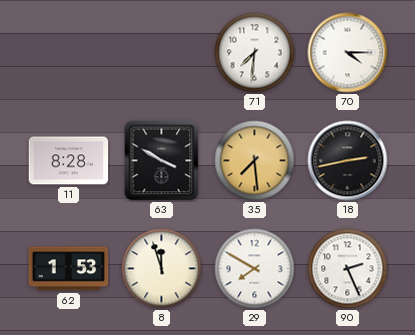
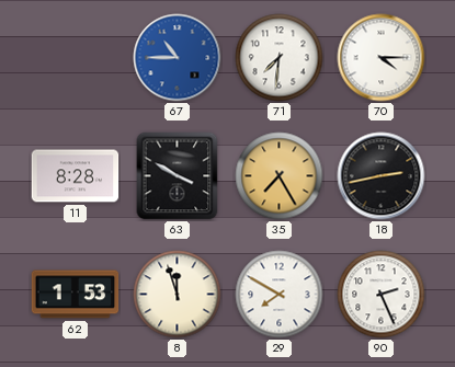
67: none -> 10:45 (178, 58)
35: 7:29 -> 7:25 (280, 176)
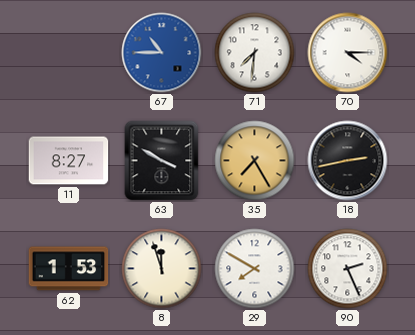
11: 8:28 -> 8:27 (69, 161)
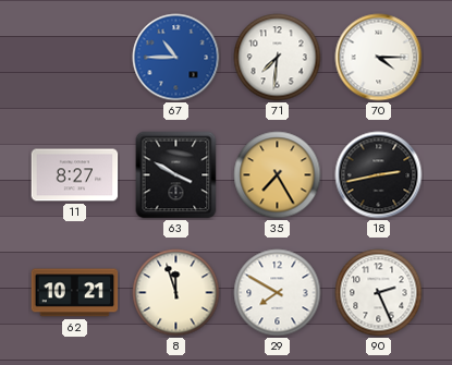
62: 1:53 -> 10:21 (75, 293)
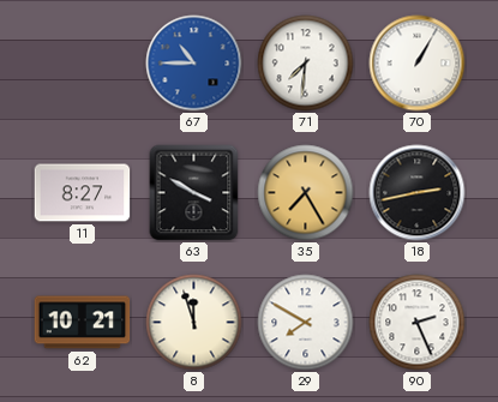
70: 4:15 -> 1:05 (418, 64)
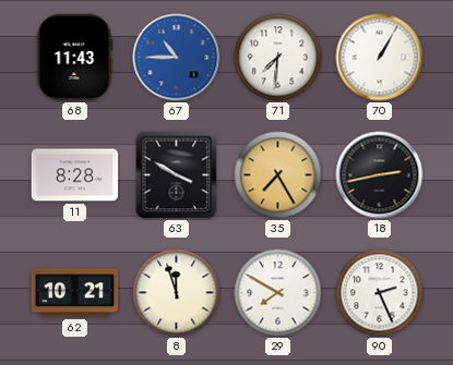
68: none -> 11:43 (75, 58)
11: 8:27 -> 8:28 (75, 175)
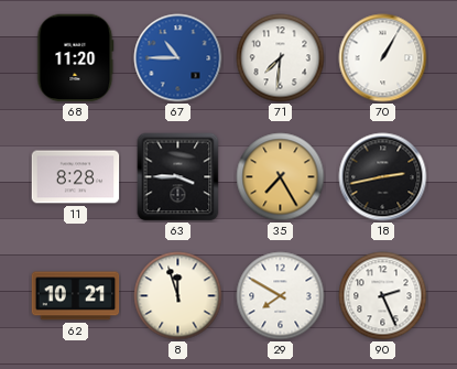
68: 11:43 -> 11:20 (76, 58)
63: 3:50 -> 3:45 (178, 177)
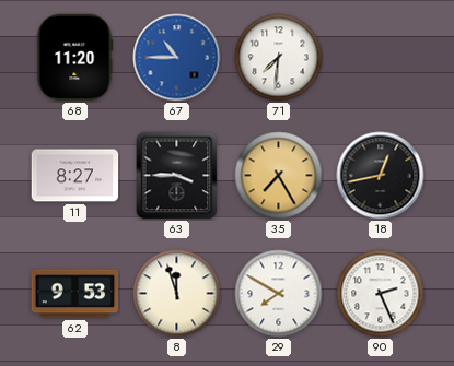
70: 1:05 -> none (383, 58)
11: 8:28 -> 8:27 (75, 176)
18: 2:43 -> 12:43 (381, 176)
62: 10:21 -> 9:53 (75, 294)
